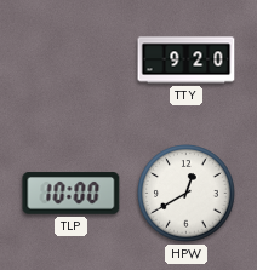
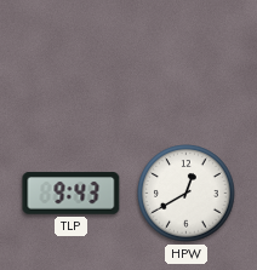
TTY: 9:20 -> none (187, 61)
TLP: 10:00 -> 9:43 (72, 194)
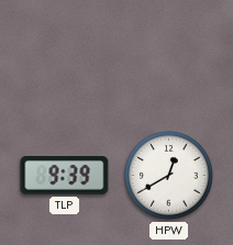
TLP: 9:43 -> 9:39 (65, 176)
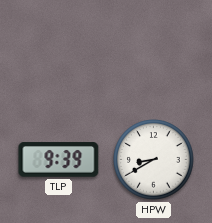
HPW: 12:40 -> 8:40 (154, 160)
